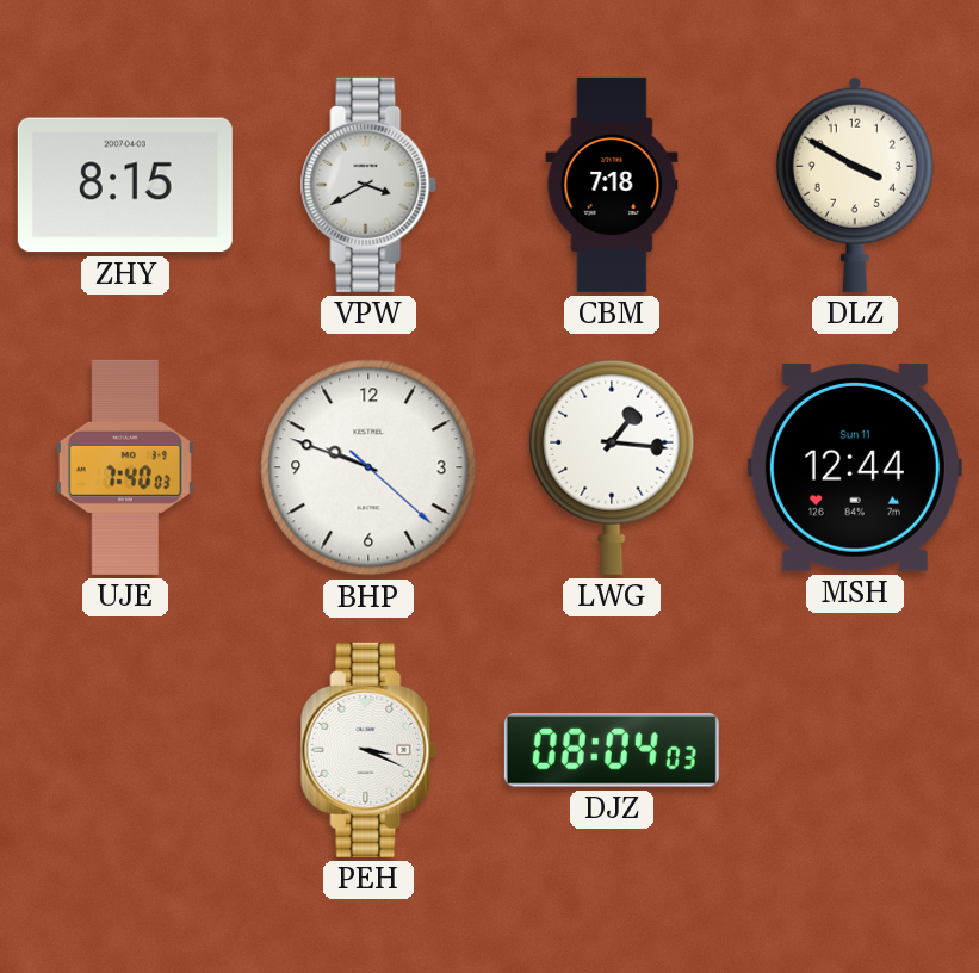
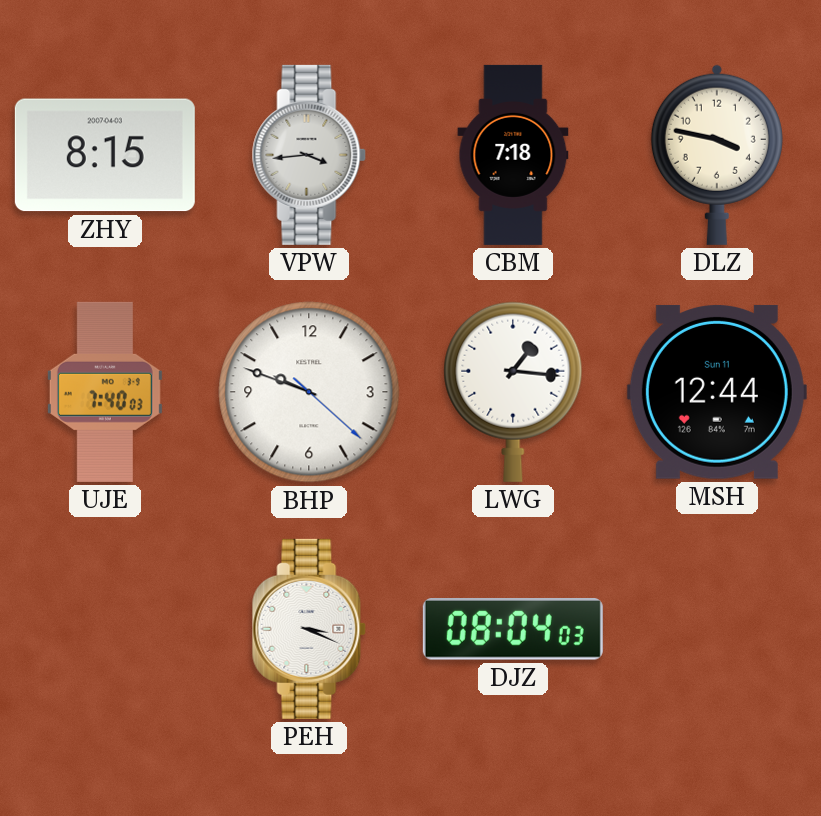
VPW: 3:40 -> 3:44 (309, 155)
DLZ: 3:50 -> 3:47 (717, 155)
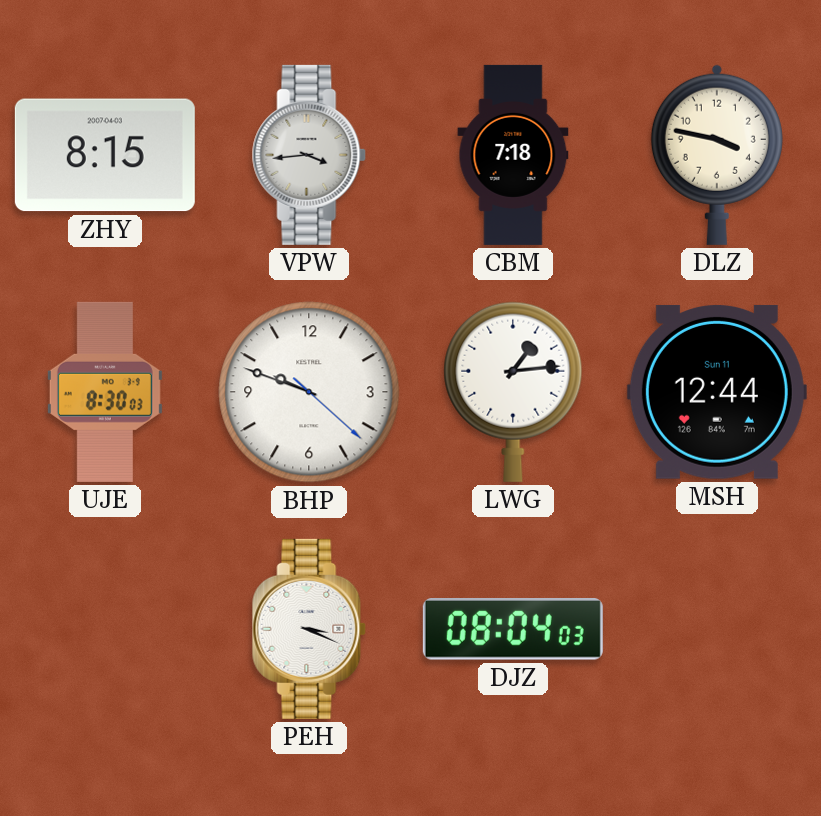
UJE: 7:40 -> 8:30 (105, 392)
LWG: 1:16 -> 1:14 (513, 392)
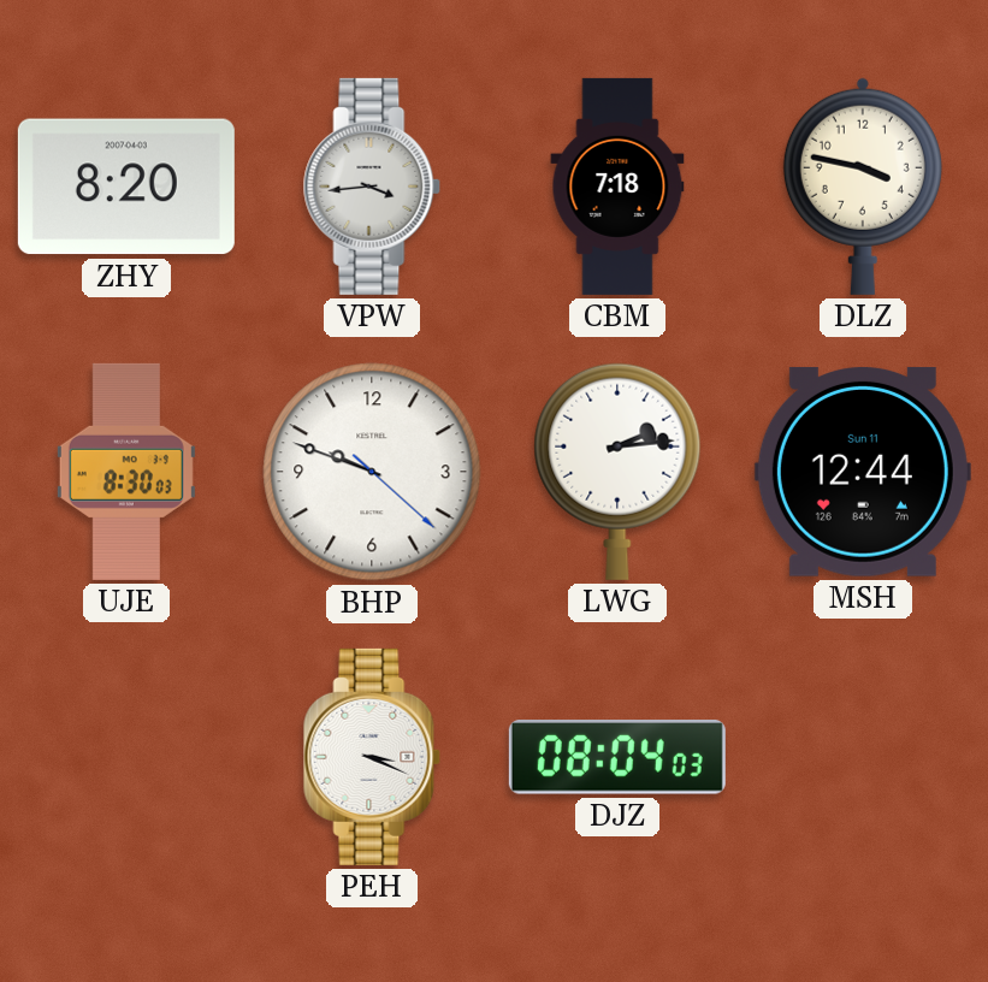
ZHY: 8:15 -> 8:20 (126, 187)
LWG: 1:14 -> 2:14 (617, 472)
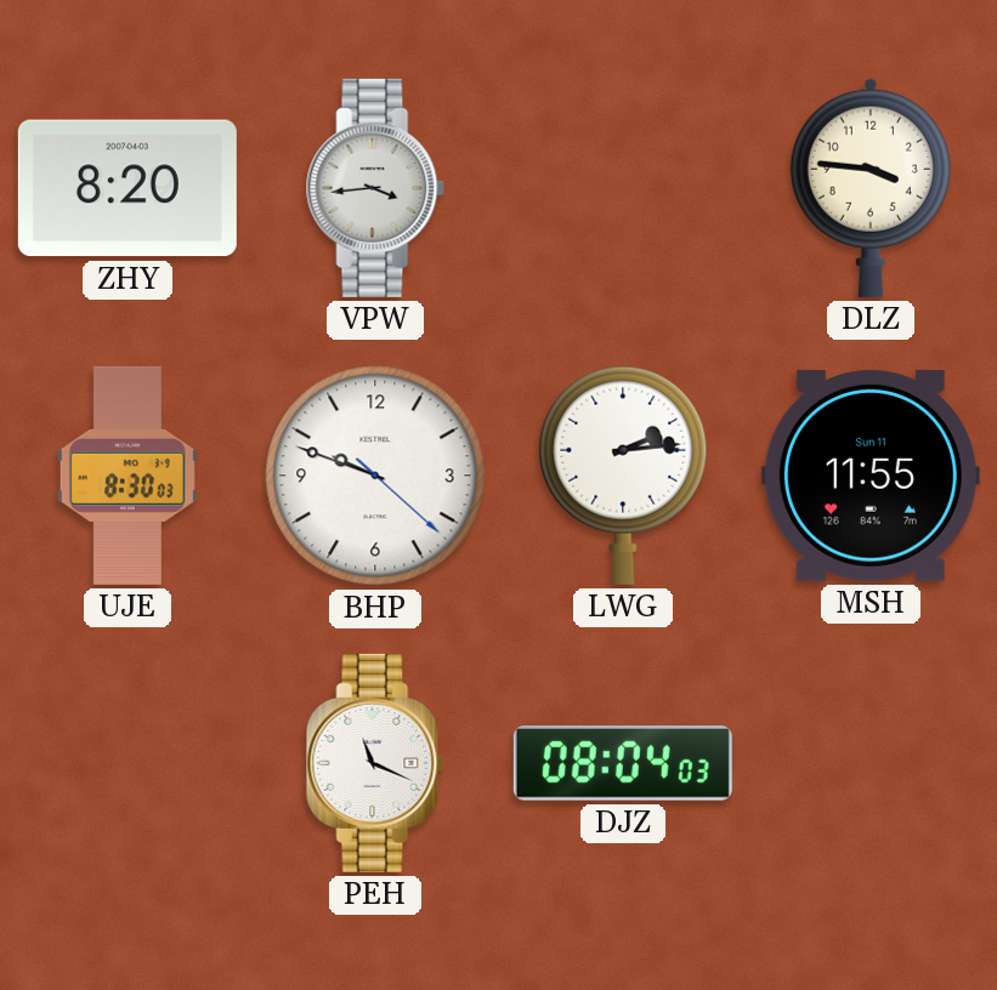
CBM: 7:18 -> none (617, 187)
DLZ: 3:47 -> 3:46 (871, 188)
MSH: 12:44 -> 11:55 (871, 476)
PEH: 3:19 -> 11:19 (375, 763)
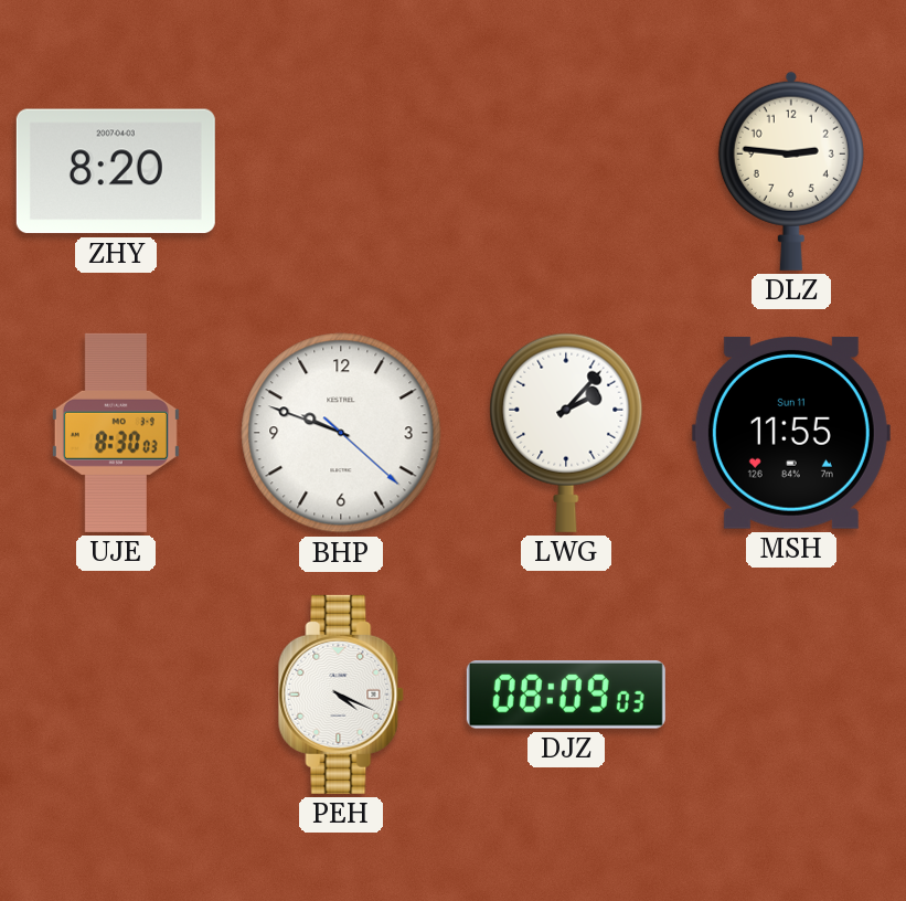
VPW: 3:44 -> none (375, 188)
DLZ: 3:46 -> 2:46 (791, 171)
LWG: 2:14 -> 2:07 (566, 433)
PEH: 11:19 -> 4:19 (341, 695)
DJZ: 08:04 -> 08:09 (566, 696)
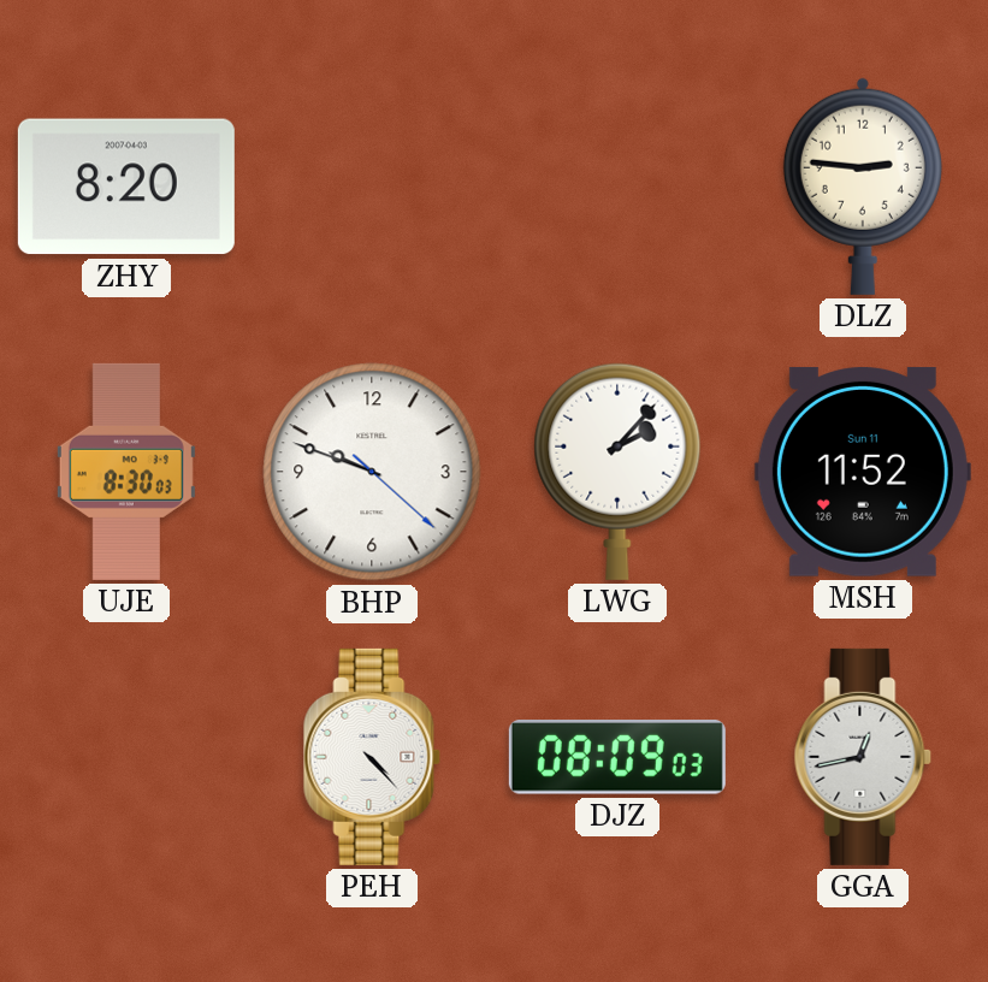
MSH: 11:55 -> 11:52 (863, 472)
PEH: 4:19 -> 4:23 (372, 757)
GGA: none -> 12:43 (863, 757)
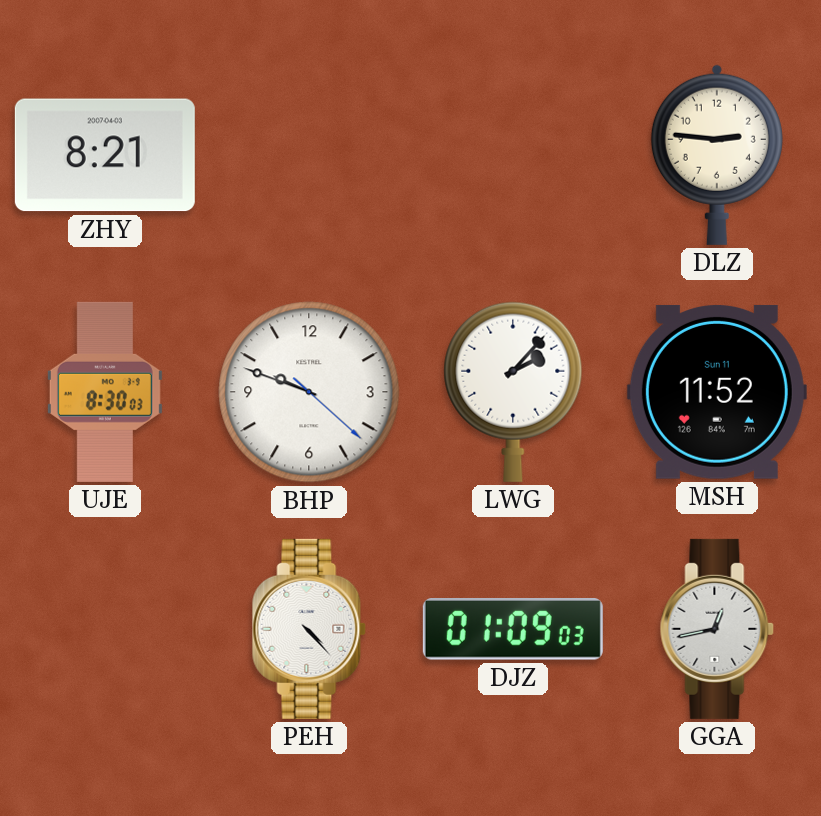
ZHY: 8:20 -> 8:21 (105, 155)
DJZ: 08:09 -> 01:09 (513, 630)
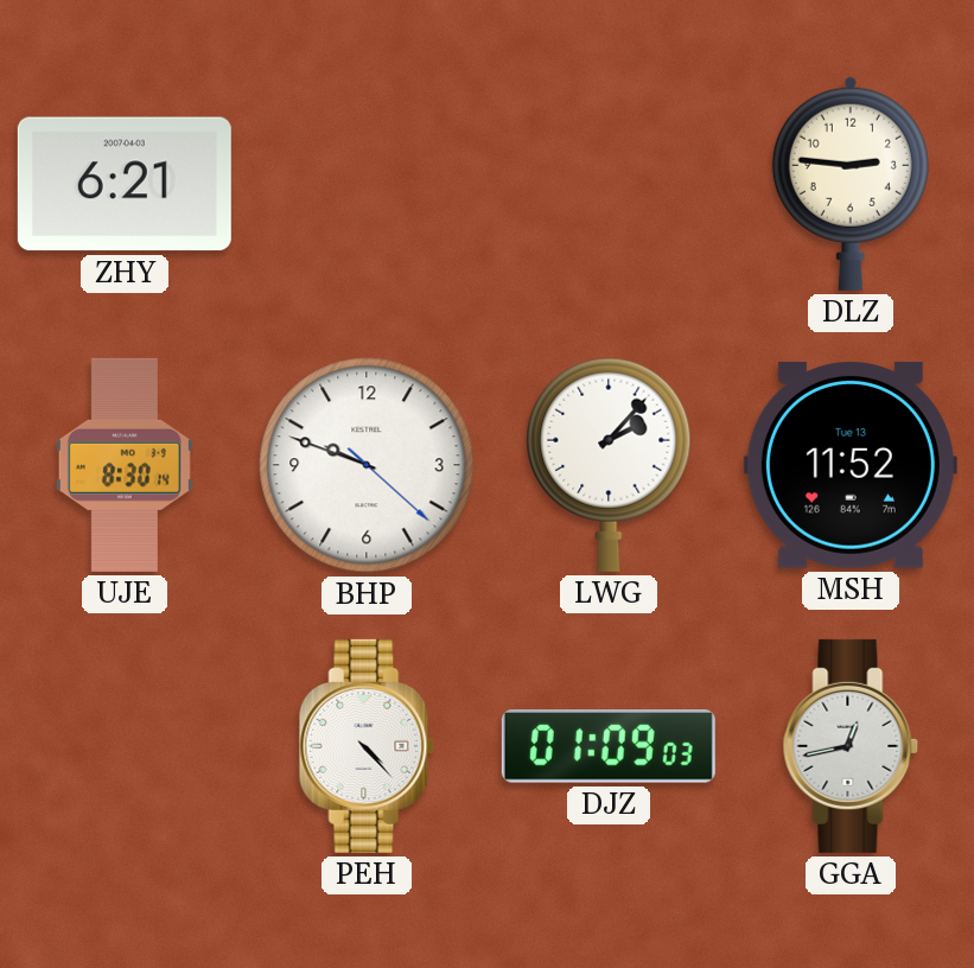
ZHY: 8:21 -> 6:21 (125, 184)
UJE: 8:30:03 -> 8:30:14 (125, 465)
MSH date: Sun 11 -> Tue 13 (851, 465)
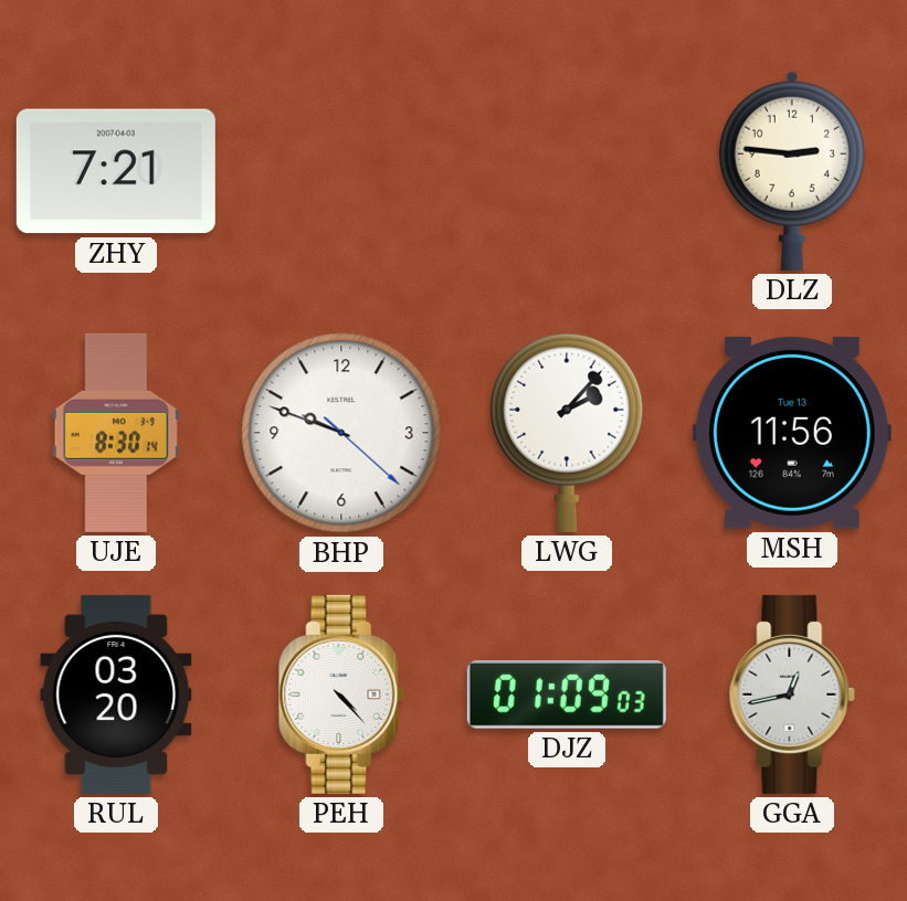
ZHY: 6:21 -> 7:21 (116, 171)
MSH: 11:52 -> 11:56 (792, 433)
RUL: none -> 03:20 (116, 695)
